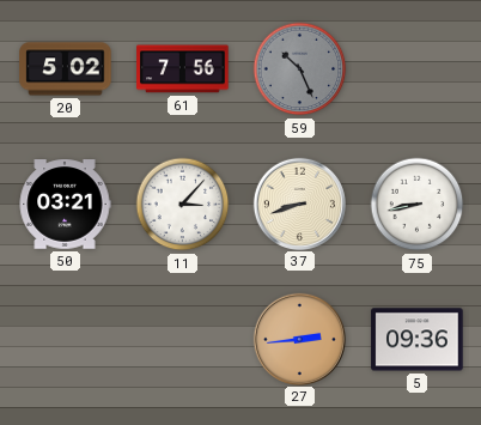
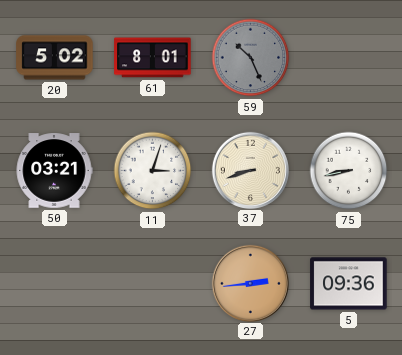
61: 7:56 -> 8:01 (153, 58)
11: 3:07 -> 3:03 (153, 171)
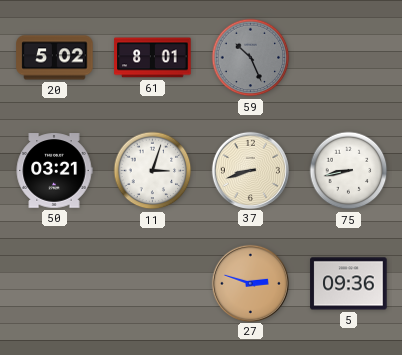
27: 2:44 -> 2:48 (250, 283)
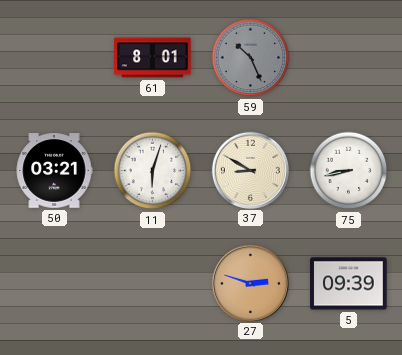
20: 5:02 -> none (55, 58)
11: 3:03 -> 6:03 (153, 171)
37: 8:42 -> 8:50 (250, 170)
5: 09:36 -> 09:39 (349, 284)
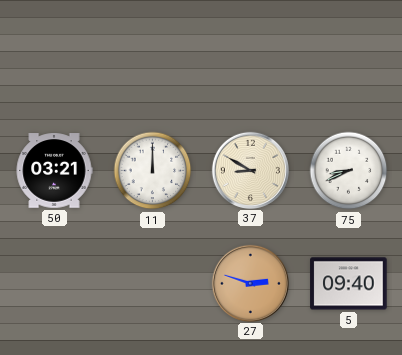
61: 8:01 -> none (153, 58)
59: 10:26 -> none (251, 58)
11: 6:03 -> 12:00 (153, 171)
75: 8:43 -> 8:41 (349, 171)
5: 09:39 -> 09:40 (349, 284)
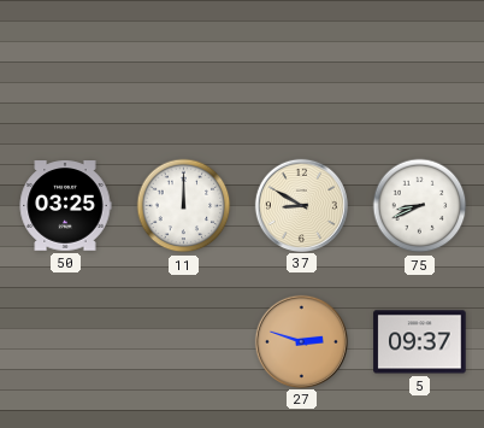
50: 03:21 -> 03:25 (65, 206)
5: 09:40 -> 09:37 (420, 342)
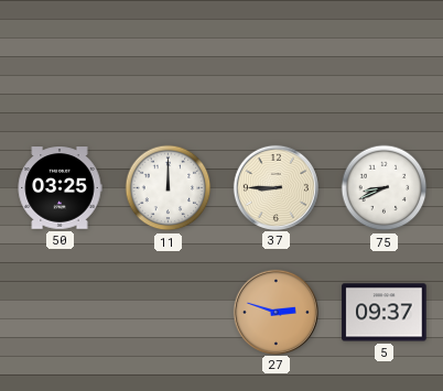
37: 8:50 -> 8:45 (275, 187)
